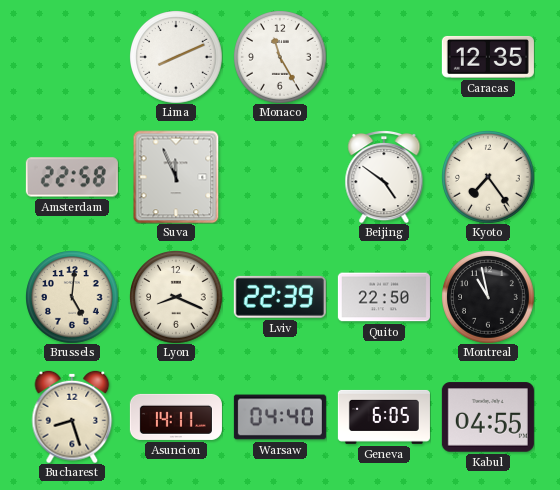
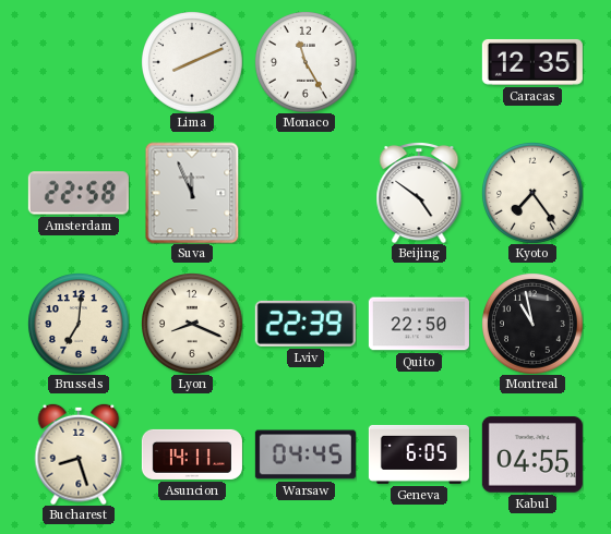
Brussels: 5:01 -> 7:01 (79, 324)
Warsaw: 04:40 -> 04:45 (305, 454)
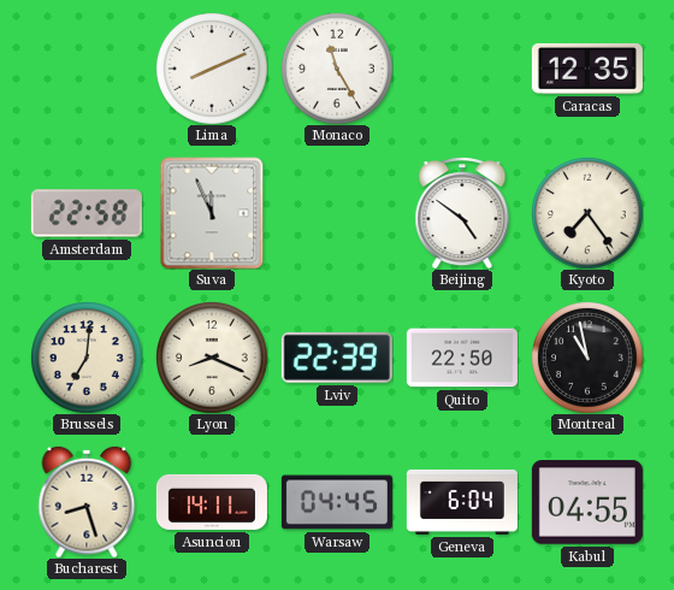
Geneva: 6:05 -> 6:04 (462, 502)
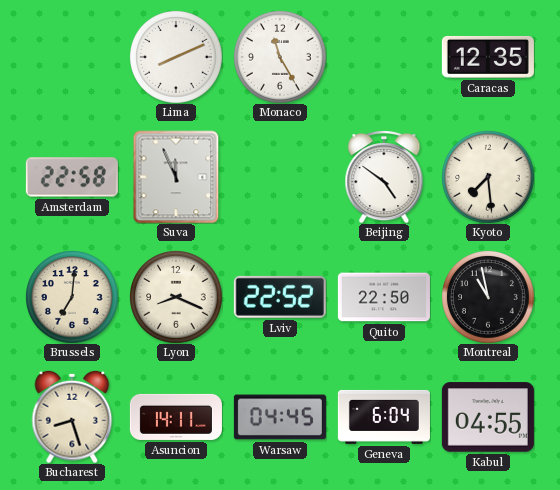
Kyoto: 7:24 -> 7:29 (488, 177)
Lviv: 22:39 -> 22:52 (280, 297)
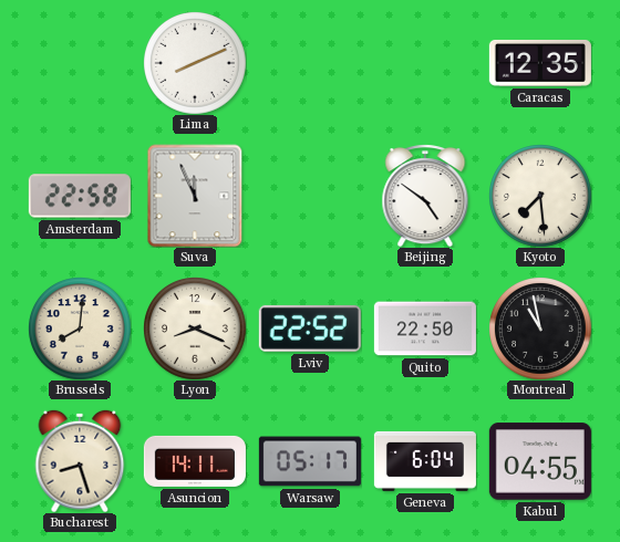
Monaco: 11:25 -> none (280, 57)
Brussels: 7:01 -> 8:01 (80, 329)
Warsaw: 04:45 -> 05:17 (310, 461)
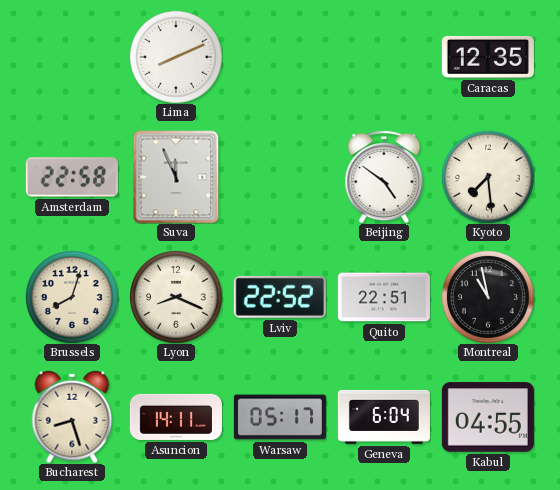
Brussels: 8:01 -> 8:03 (72, 297)
Quito: 22:50 -> 22:51 (384, 297)
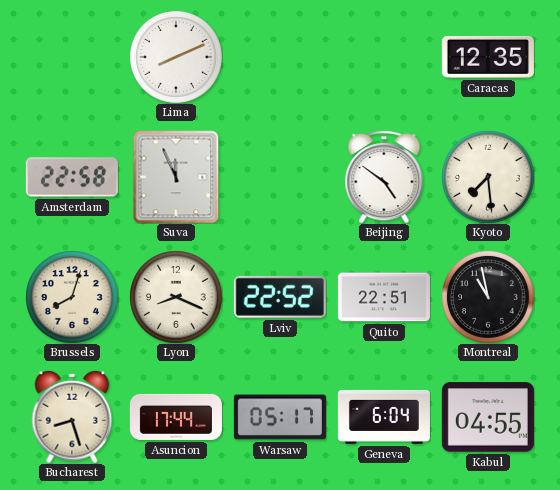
Asuncion: 14:11 -> 17:44 (176, 417)
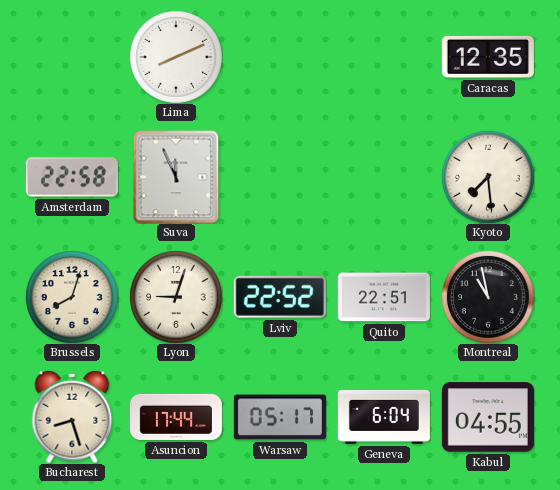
Beijing: 4:51 -> none (384, 177)
Lyon: 8:19 -> 9:03 (176, 297)
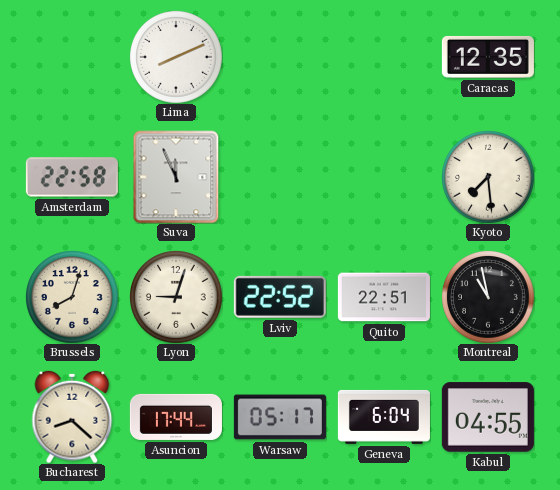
Bucharest: 8:27 -> 8:22 (72, 417)
